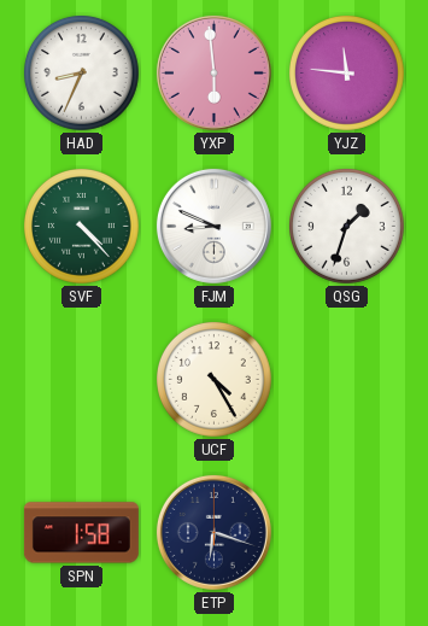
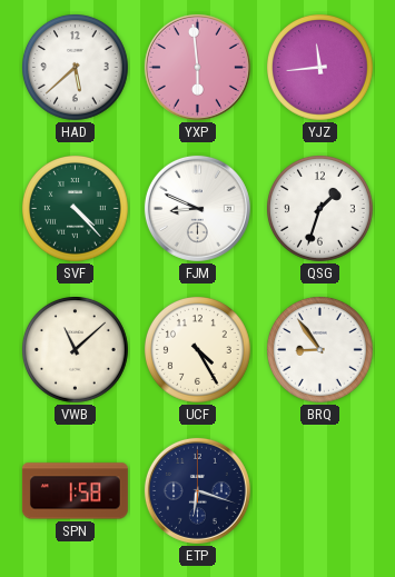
HAD: 8:34 -> 5:38 (76, 68)
YJZ: 11:46 -> 11:44 (320, 68)
VWB: none -> 11:08 (76, 350)
BRQ: none -> 8:54 (320, 350)
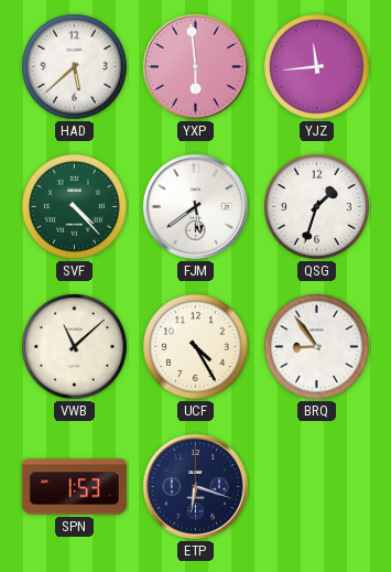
FJM: 8:49 -> 5:39 (195, 206)
SPN: 1:58 -> 1:53 (74, 487)
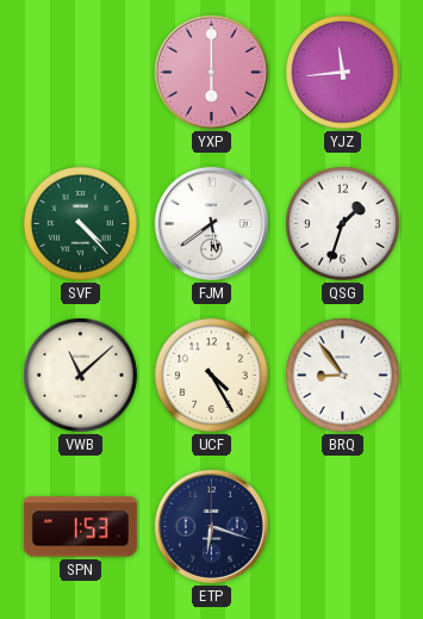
HAD: 5:38 -> none (75, 67)
YXP: 5:59 -> 6:00 (211, 72)
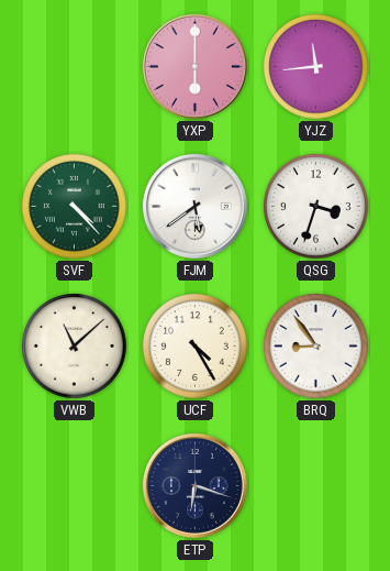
QSG: 1:33 -> 3:33 (316, 207)
SPN: 1:53 -> none (80, 527)
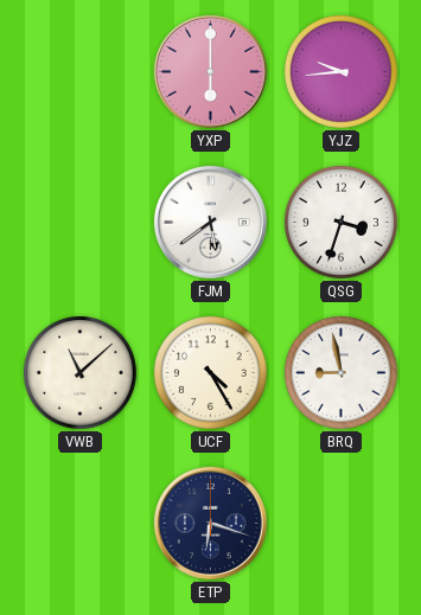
YJZ: 11:44 -> 9:44 (342, 72)
SVF: 4:23 -> none (75, 207)
BRQ: 8:54 -> 8:58 (342, 373)
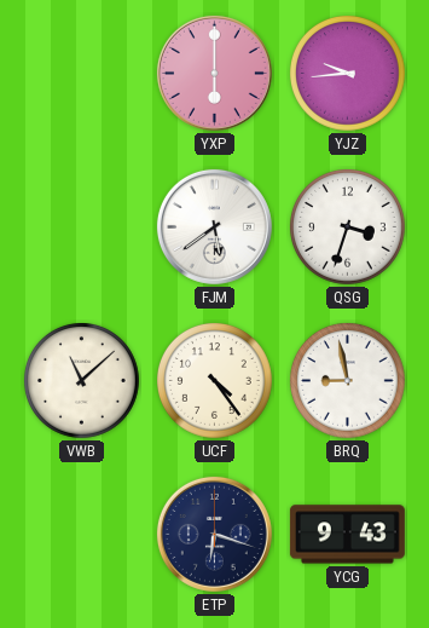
UCF: 4:25 -> 4:24 (215, 381)
YCG: none -> 9:43 (347, 535)
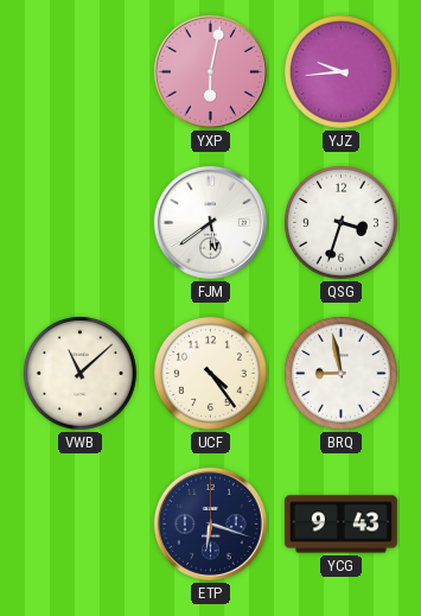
YXP: 6:00 -> 6:02 (210, 71)
